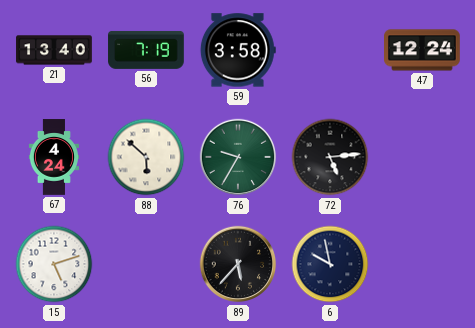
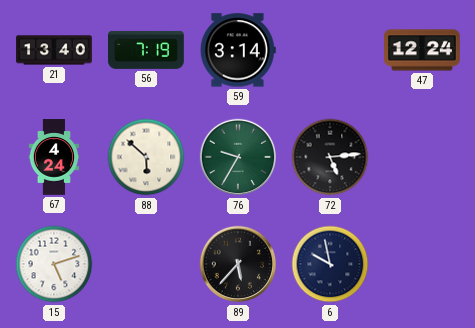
59: 3:58 -> 3:14 (238, 50)
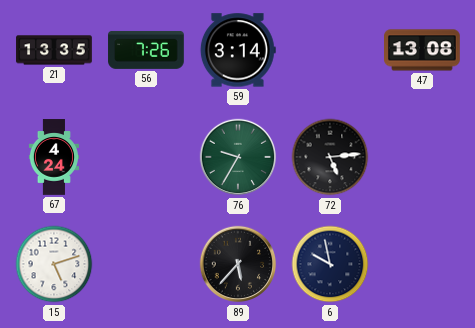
21: 13:40 -> 13:35 (54, 50)
56: 7:19 -> 7:26 (146, 50)
47: 12:24 -> 13:08 (422, 50)
88: 5:52 -> none (146, 157)
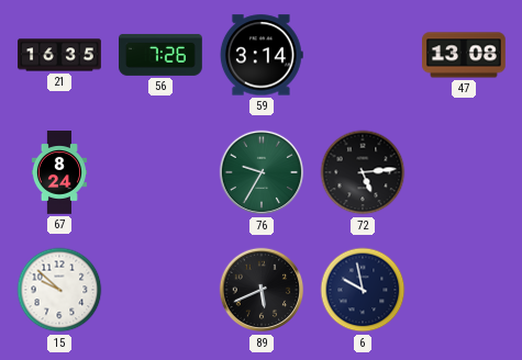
21: 13:35 -> 16:35 (59, 55)
67: 4:24 -> 8:24 (59, 172)
15: 5:12 -> 9:52 (59, 290)
89: 5:37 -> 5:41 (262, 290)
